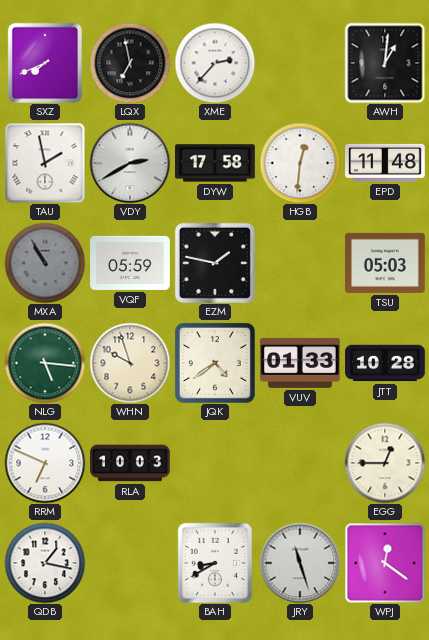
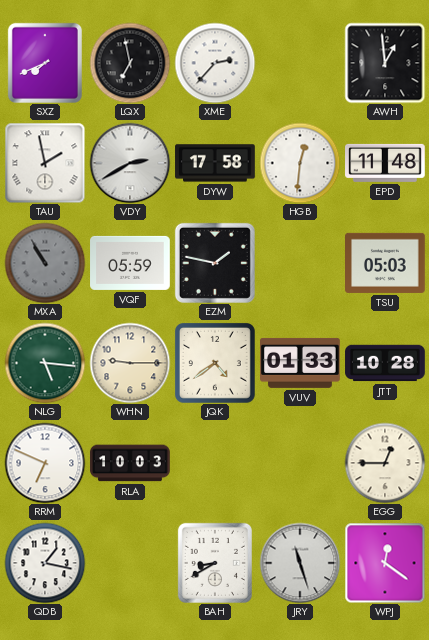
AWH: 1:01 -> 12:59 (385, 63)
WHN: 9:57 -> 9:15 (130, 363)
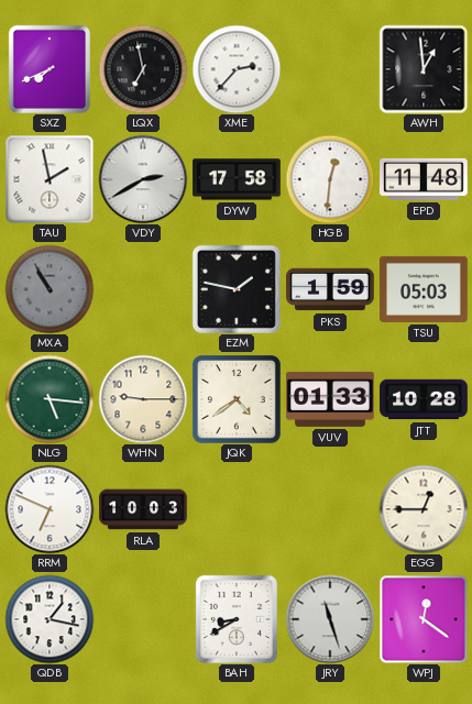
VQF: 05:59 -> none (130, 263)
PKS: none -> 1:59 (331, 289)
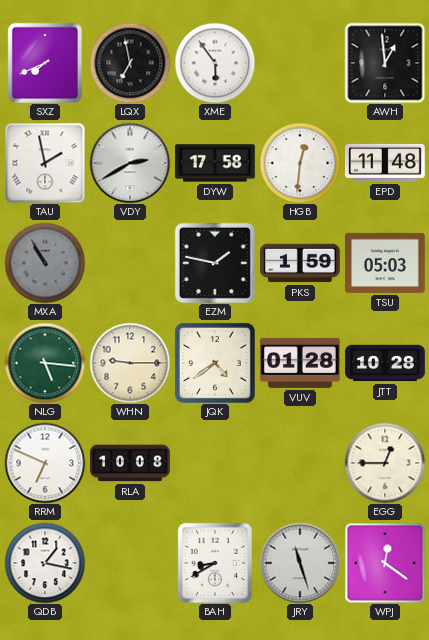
XME: 2:37 -> 5:54 (215, 63)
VUV: 01:33 -> 01:28 (301, 363)
RLA: 10:03 -> 10:08 (130, 463)
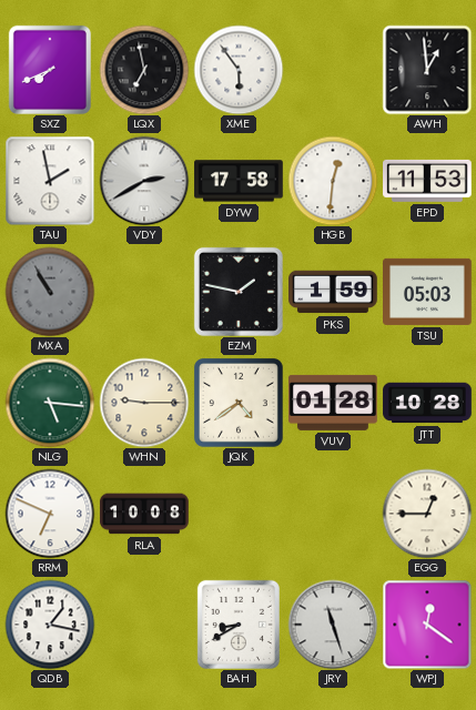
EPD: 11:48 -> 11:53 (428, 181)
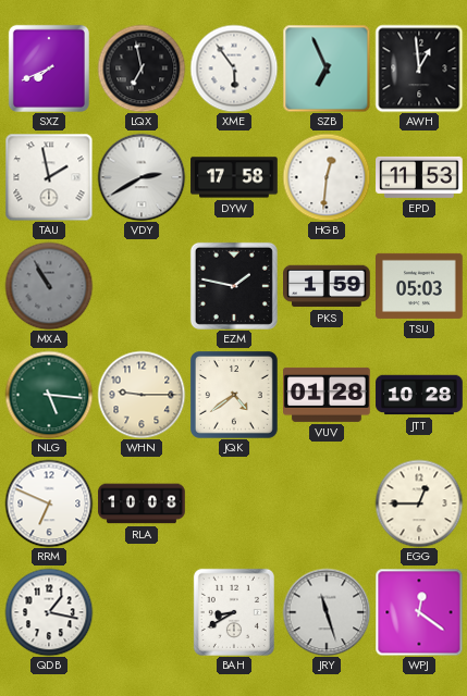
SZB: none -> 6:56 (327, 69)
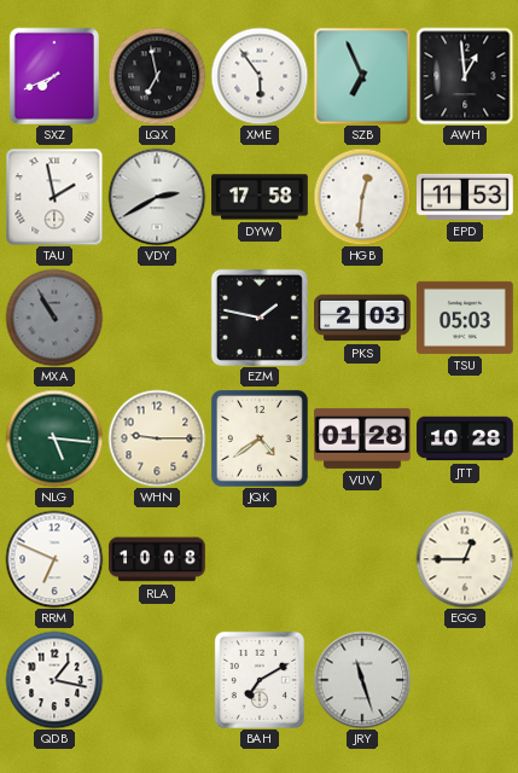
PKS: 1:59 -> 2:03 (363, 318)
BAH: 8:40 -> 7:10 (260, 680)
WPJ: 12:21 -> none (419, 612)
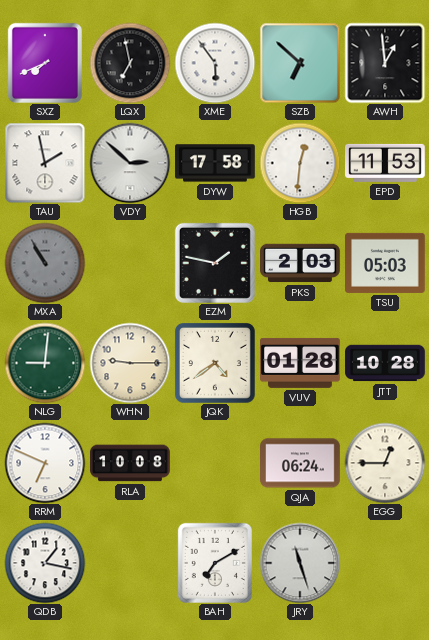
SZB: 6:56 -> 6:52 (300, 63)
VDY: 2:40 -> 2:52 (130, 163)
NLG: 5:16 -> 9:01 (45, 363)
QJA: none -> 06:24 (301, 463)
